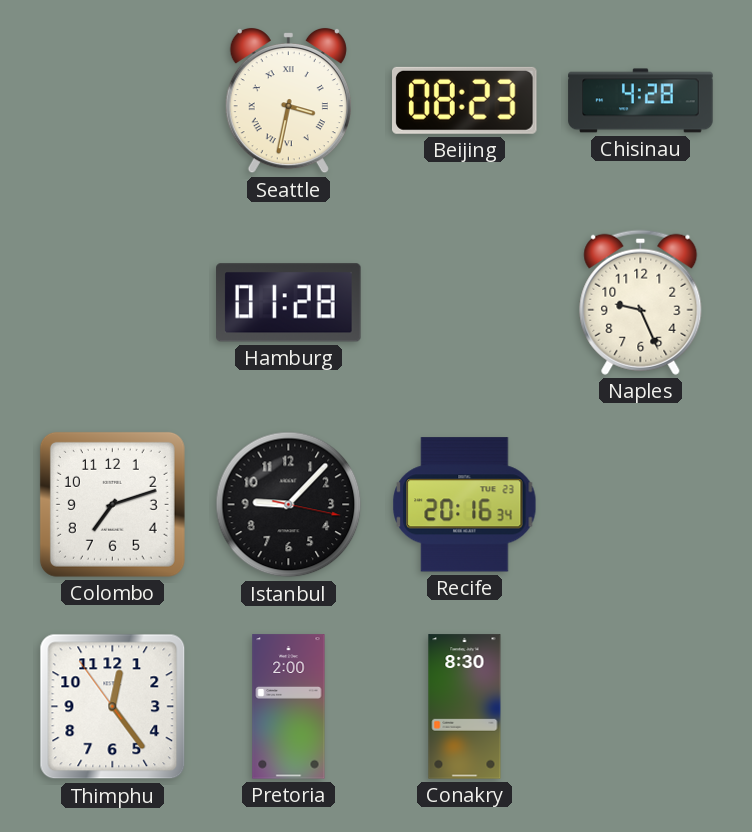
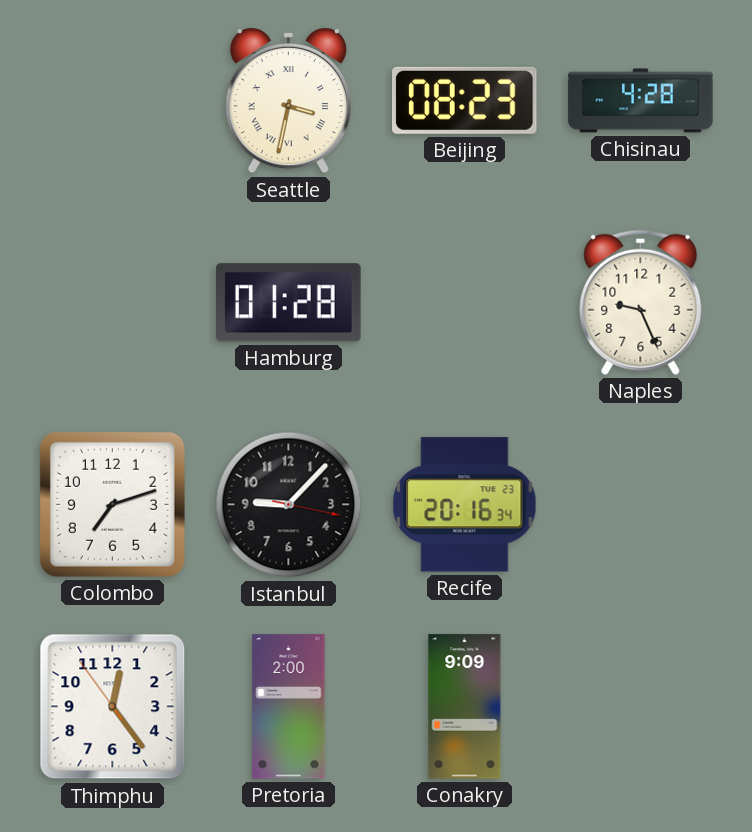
Conakry: 8:30 -> 9:09 (465, 707)
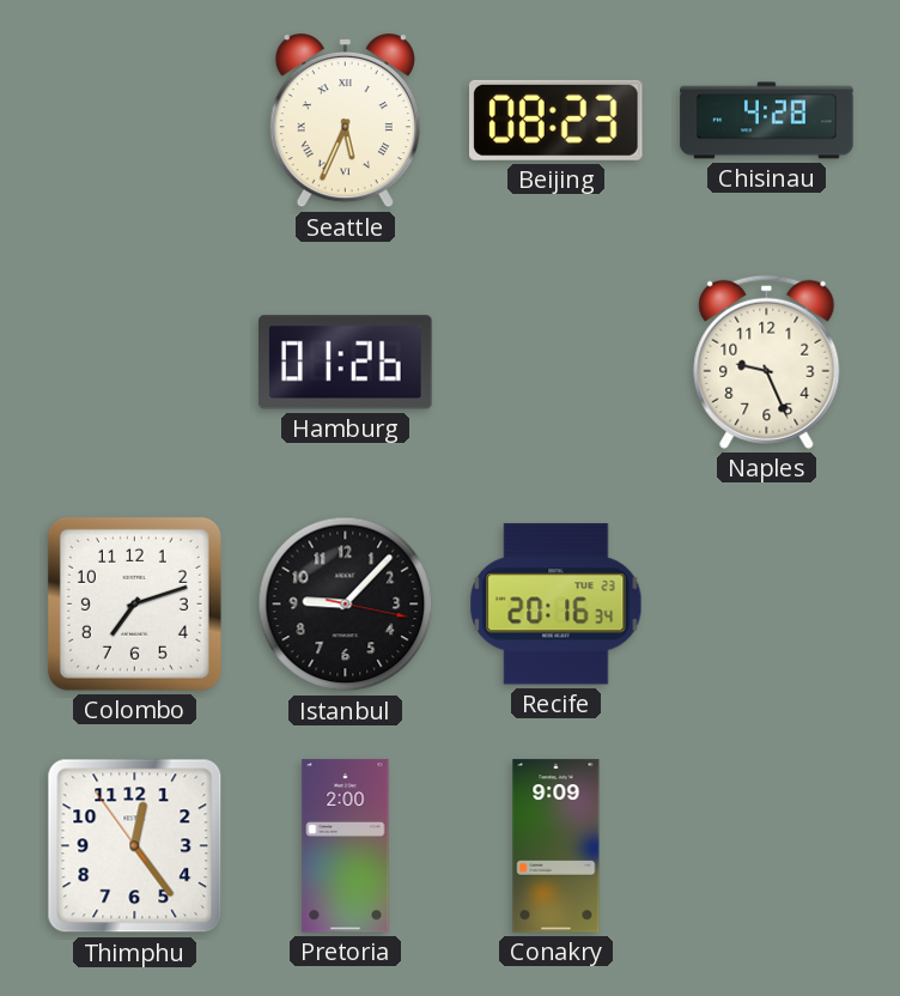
Seattle: 3:32 -> 5:34 (345, 121)
Hamburg: 01:28 -> 01:26 (346, 363)
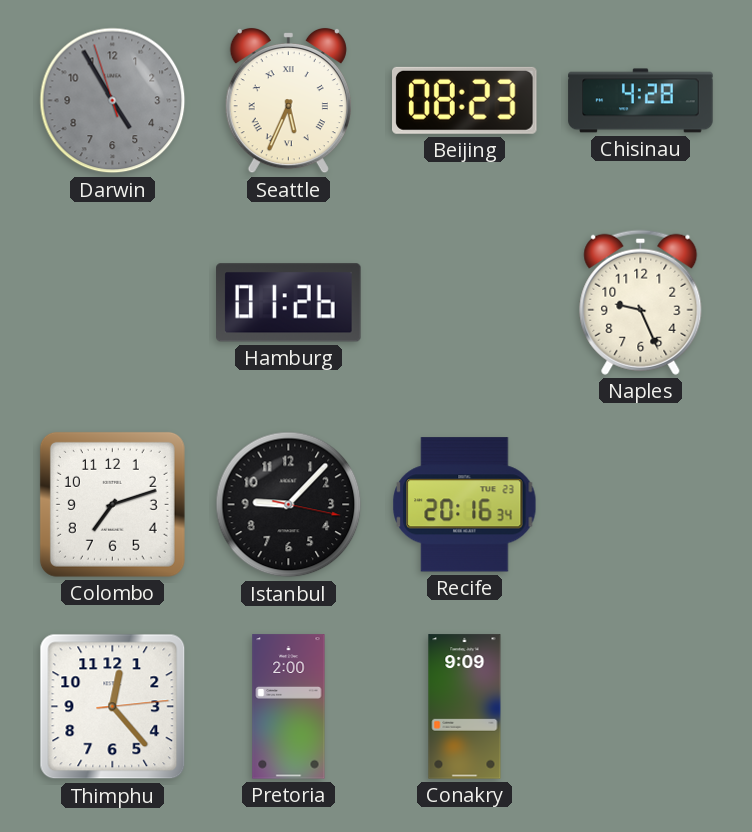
Darwin: none -> 4:54 (113, 101)
Thimphu: 12:23:54 -> 12:23:14 (113, 707)
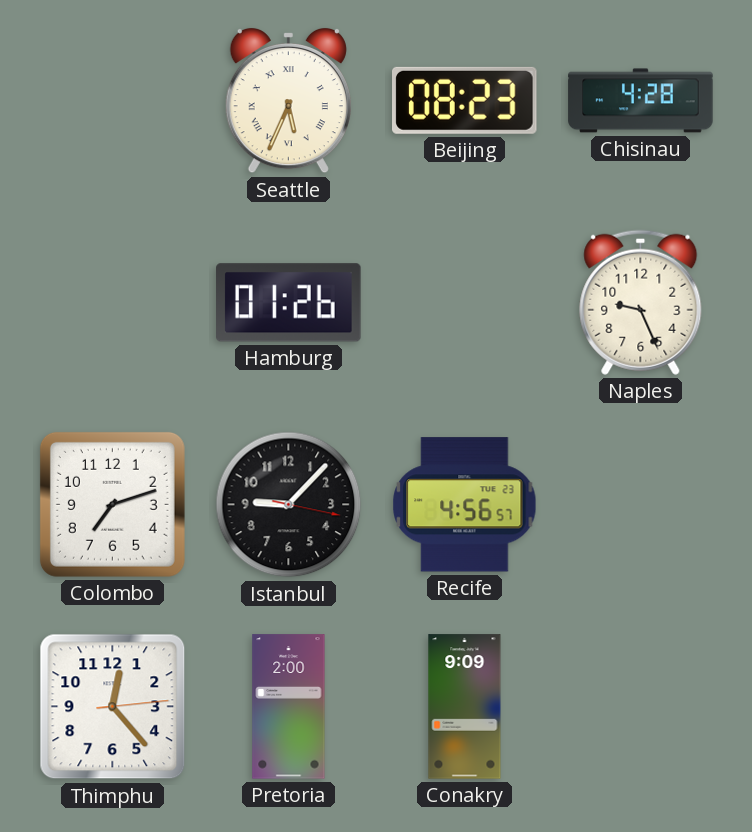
Darwin: 4:54 -> none (113, 101)
Recife: 20:16 -> 4:56 (465, 505)
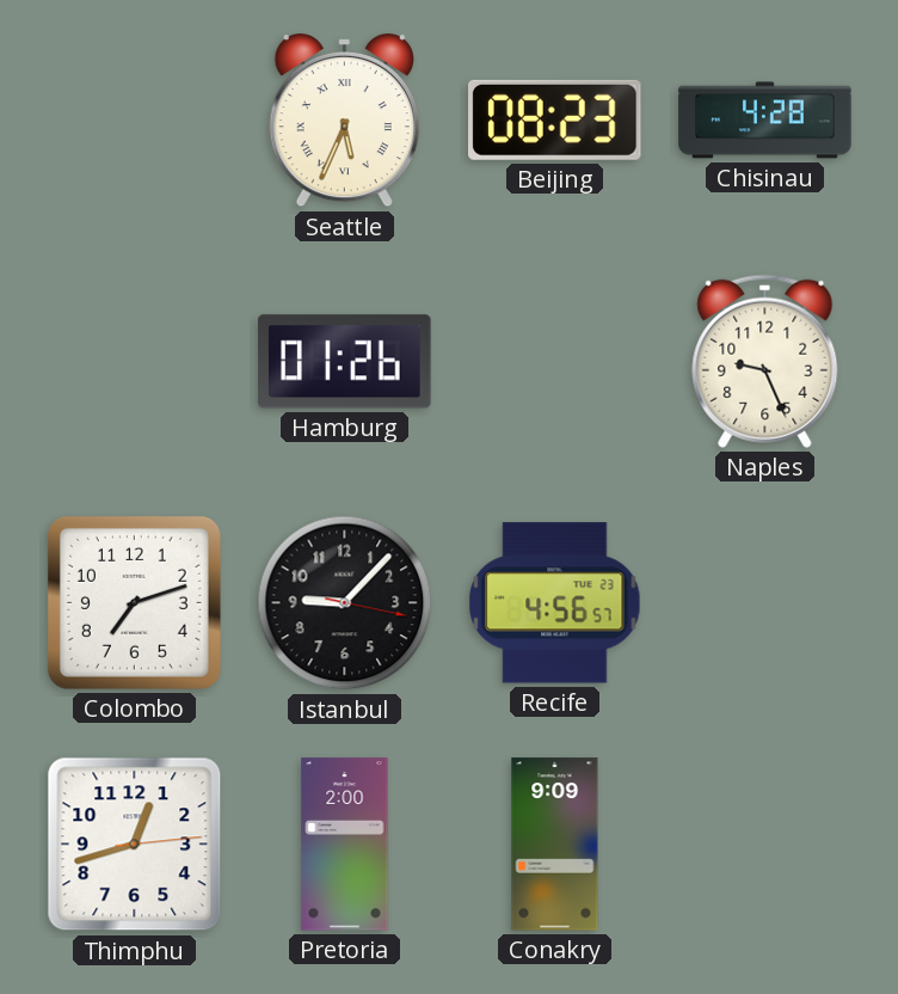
Thimphu: 12:23 -> 12:42 (135, 845)
